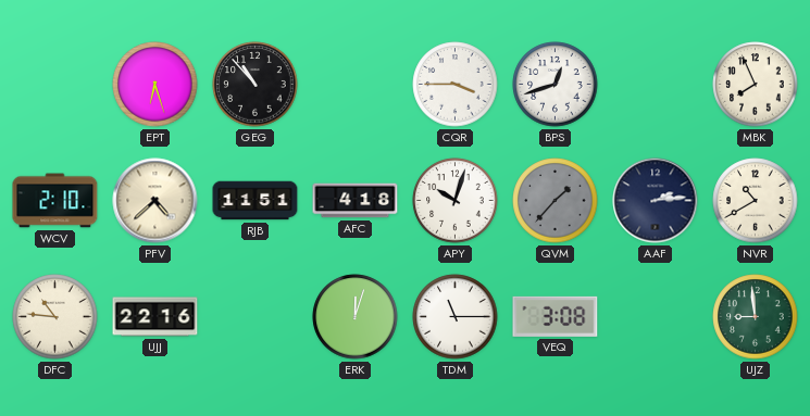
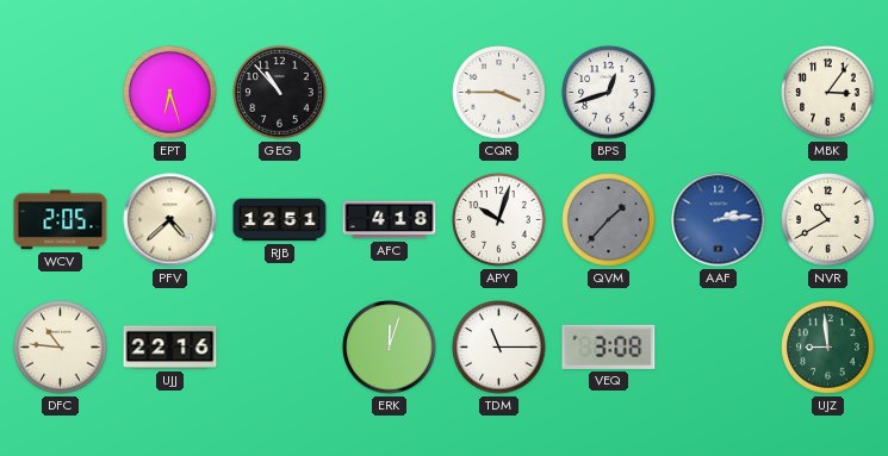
MBK: 7:56 -> 3:06 (828, 93)
WCV: 2:10 -> 2:05 (61, 220)
RJB: 11:51 -> 12:51 (280, 220)
AAF dial: navy -> blue (719, 220)
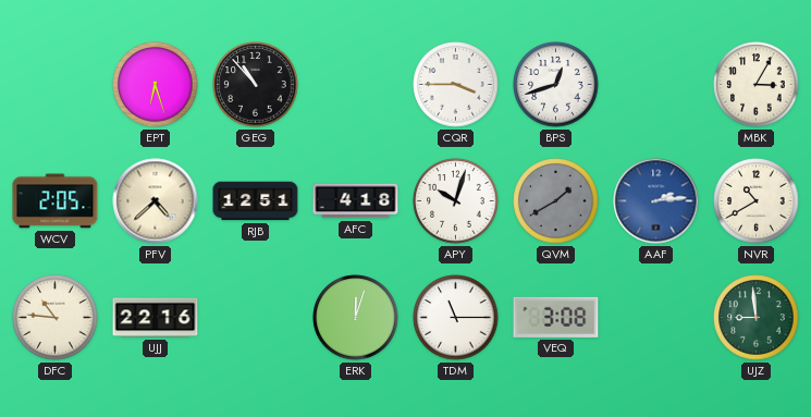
MBK: 3:06 -> 3:05 (757, 85)
QVM: 1:37 -> 1:40 (556, 201)
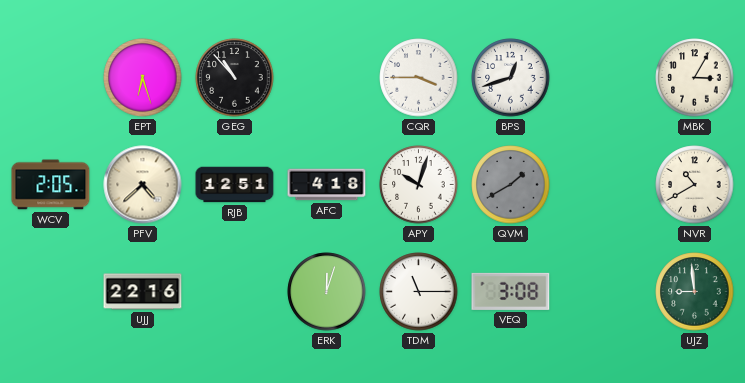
AAF: 2:14 -> none (656, 201)
DFC: 10:46 -> none (56, 318)
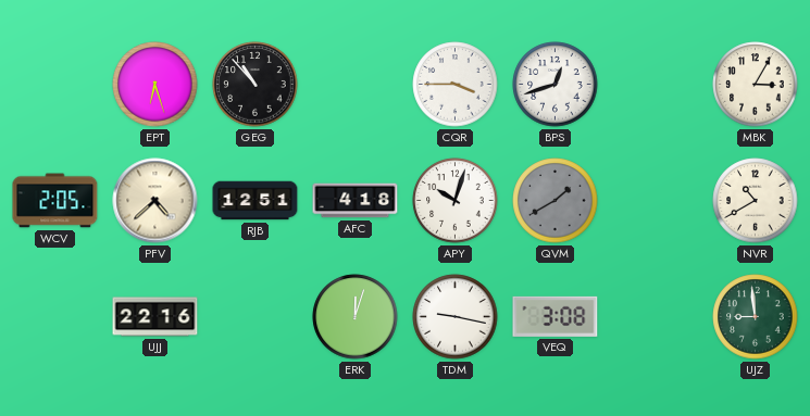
TDM: 11:15 -> 9:17 (456, 317)
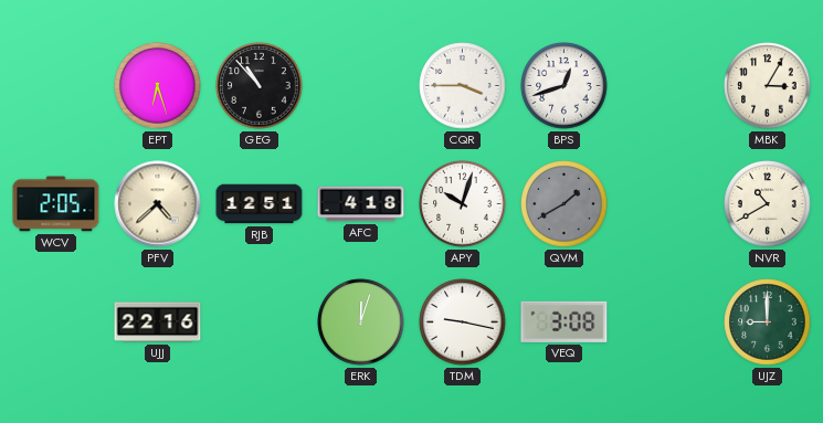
UJZ: 8:59 -> 9:00 (768, 322)
